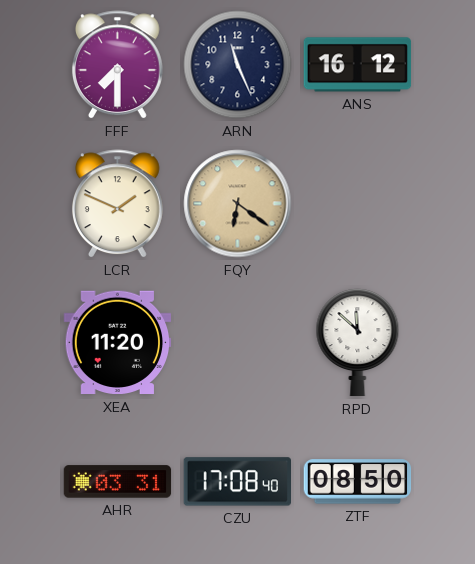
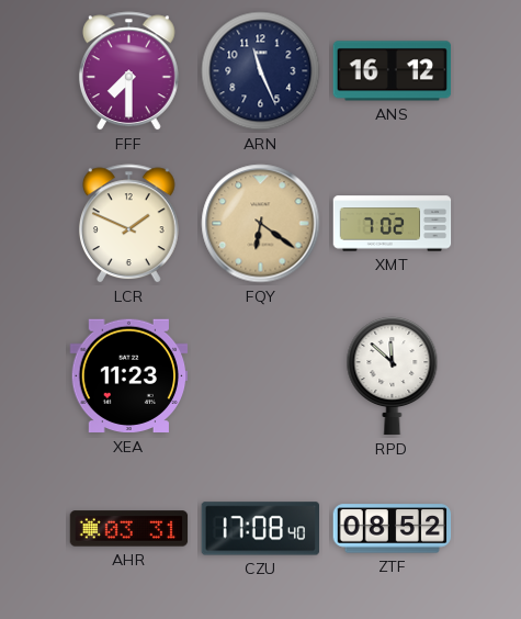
XMT: none -> 7:02 (393, 224)
XEA: 11:20 -> 11:23 (129, 376)
ZTF: 08:50 -> 08:52 (393, 529)
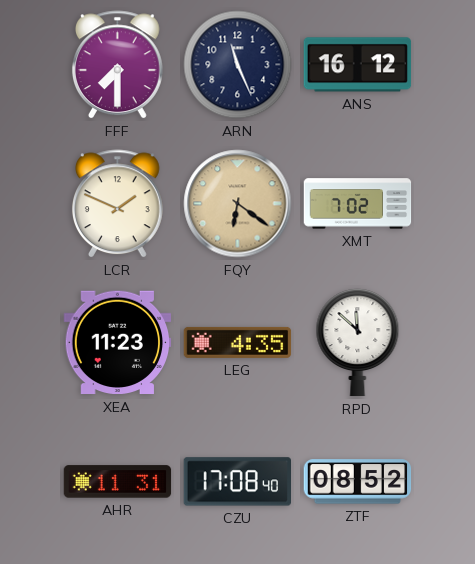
LEG: none -> 4:35 (238, 342)
AHR: 03:31 -> 11:31 (118, 482)
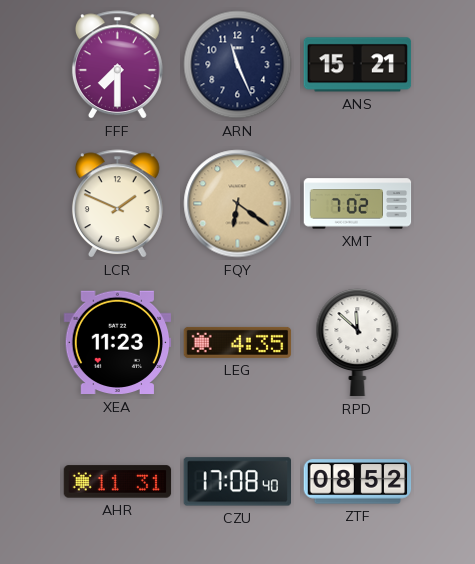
ANS: 16:12 -> 15:21 (358, 65)
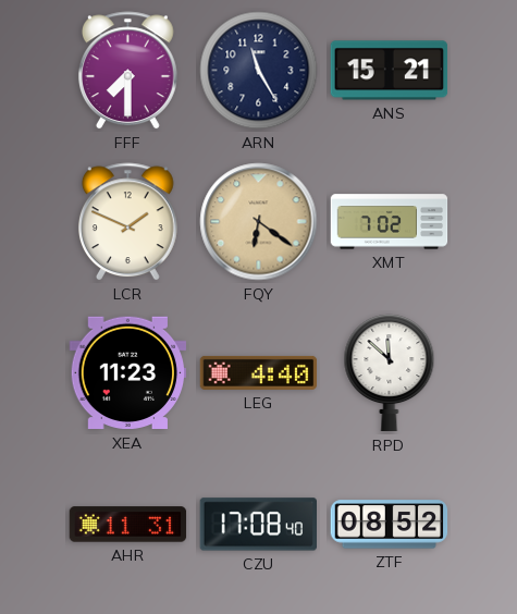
ARN: 11:26 -> 11:25 (259, 71)
LEG: 4:35 -> 4:40 (259, 372)
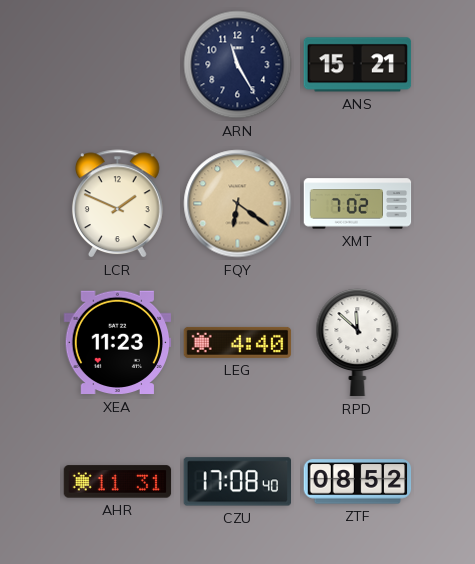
FFF: 7:30 -> none (127, 71)
